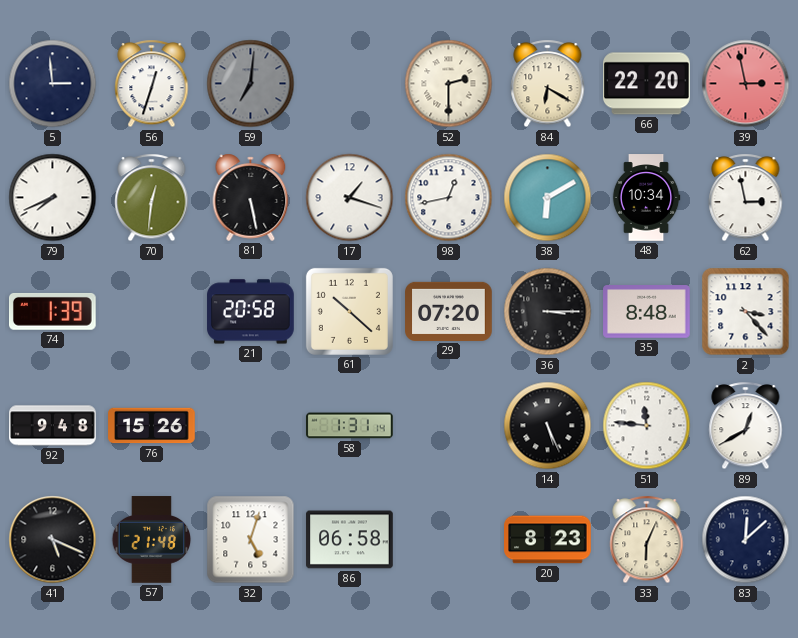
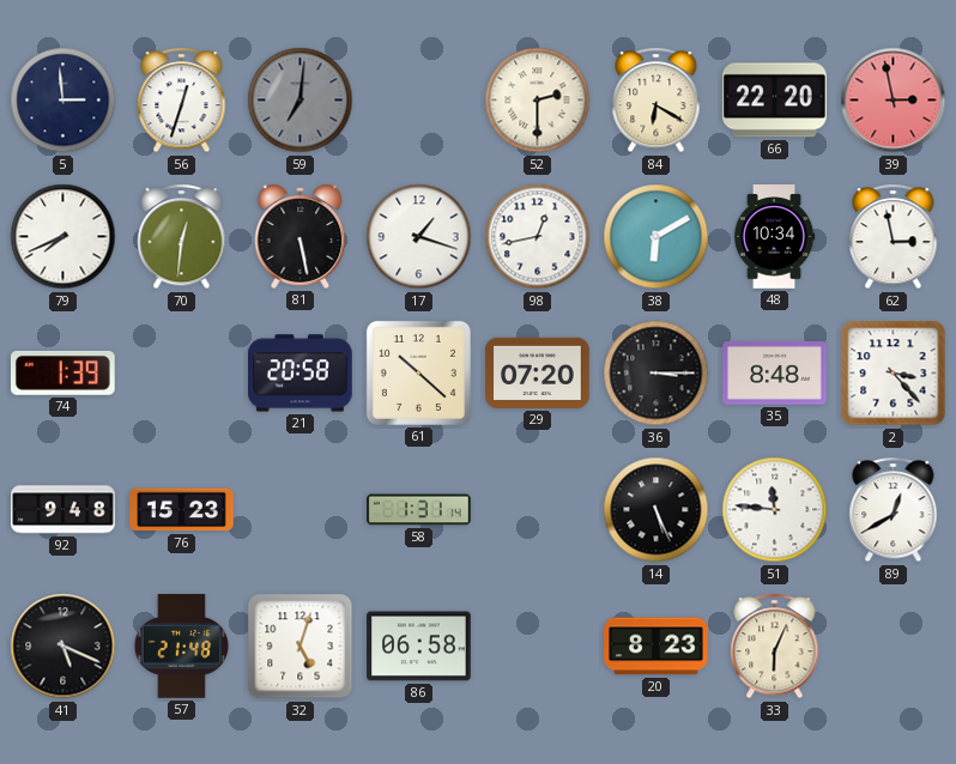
76: 15:26 -> 15:23 (182, 510)
83: 12:08 -> none (746, 540)
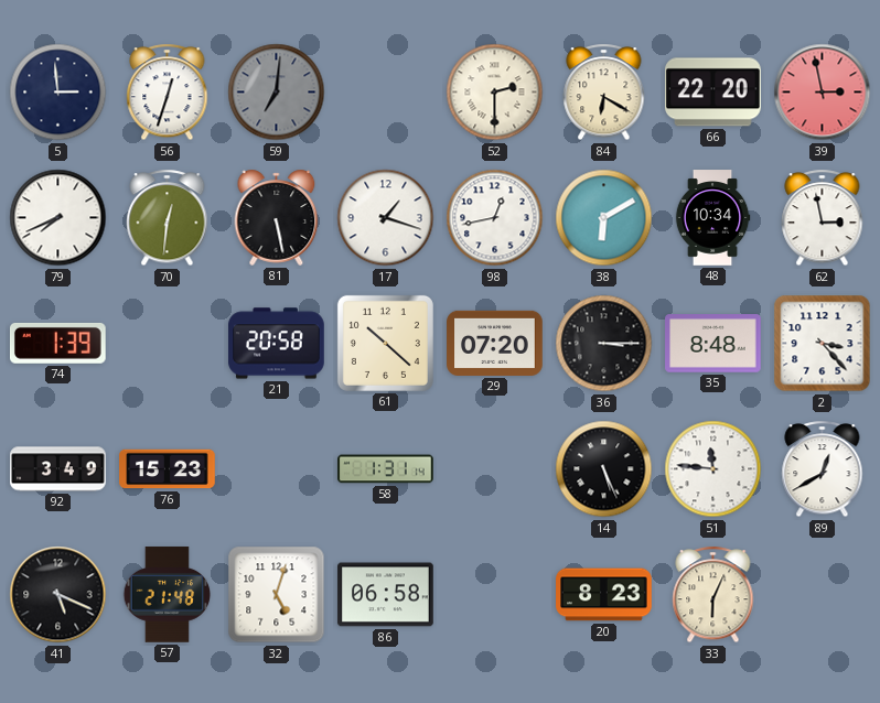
92: 9:48 -> 3:49 (58, 469)
